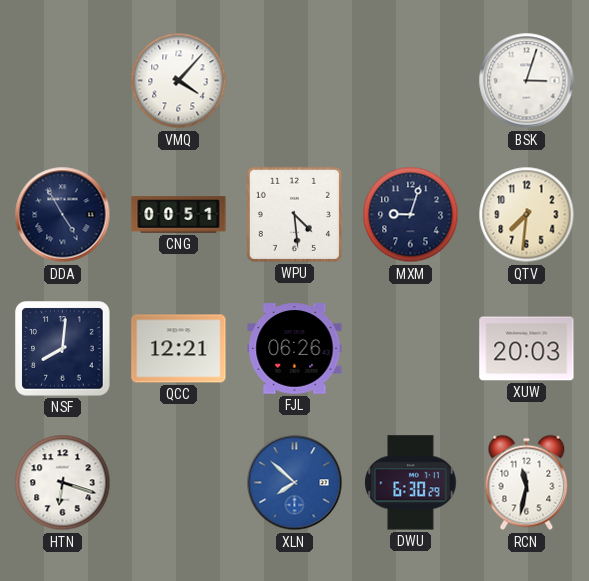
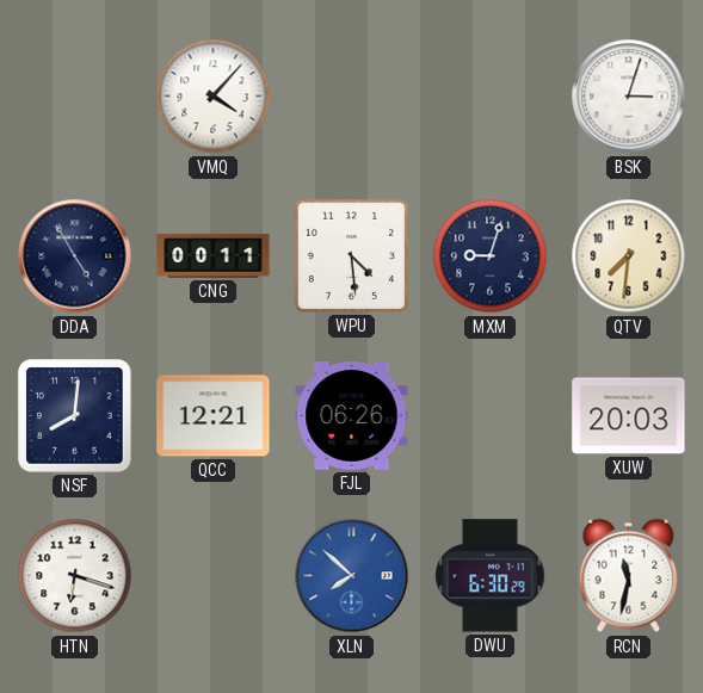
CNG: 00:51 -> 00:11 (214, 256)
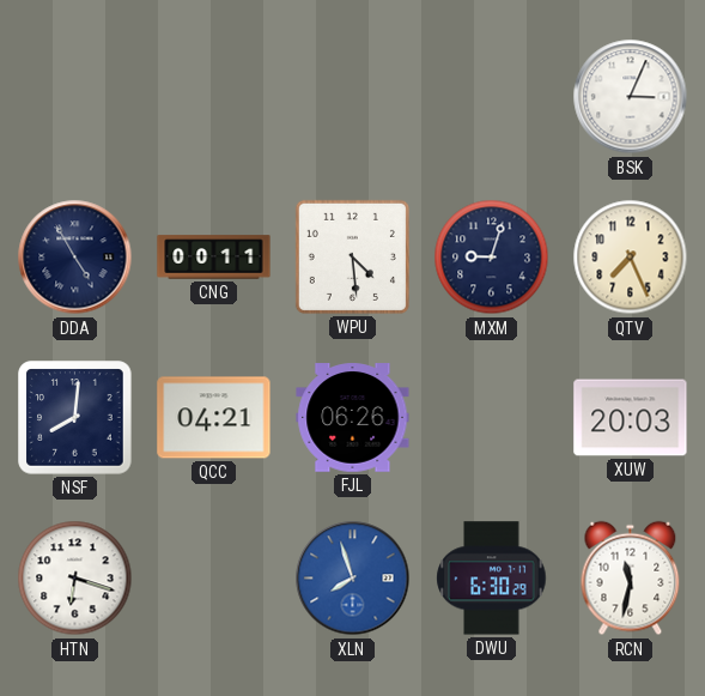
VMQ: 4:07 -> none (214, 97)
BSK: 3:03 -> 3:04 (631, 97)
QTV: 7:31 -> 7:26 (631, 258)
QCC: 12:21 -> 04:21 (214, 418)
XLN: 7:52 -> 7:57 (353, 579)
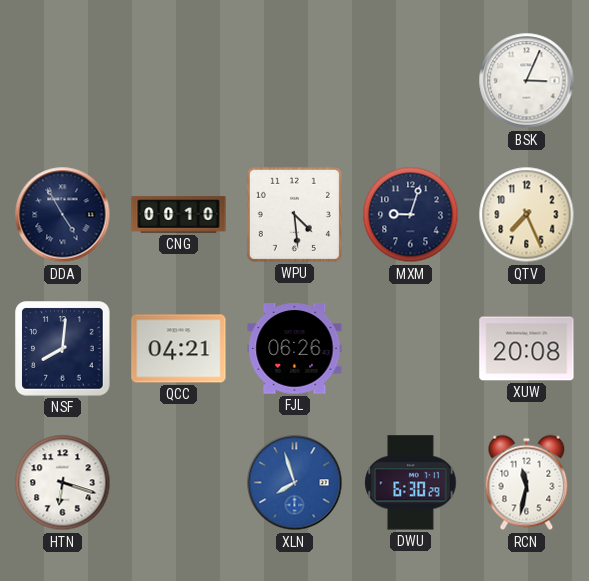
CNG: 00:11 -> 00:10 (179, 215)
XUW: 20:03 -> 20:08 (527, 349)
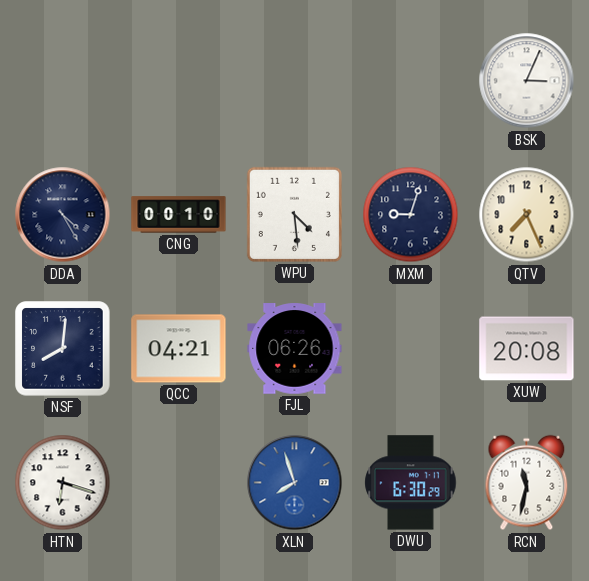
DDA: 4:55 -> 4:25 (63, 215)
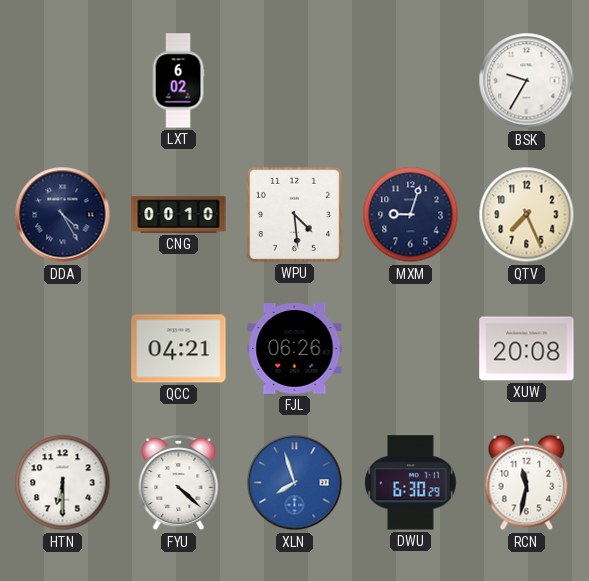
LXT: none -> 6:02 (178, 81)
BSK: 3:04 -> 9:35 (527, 81)
NSF: 8:01 -> none (63, 349)
HTN: 6:18 -> 6:30 (63, 483)
FYU: none -> 4:22 (179, 483)
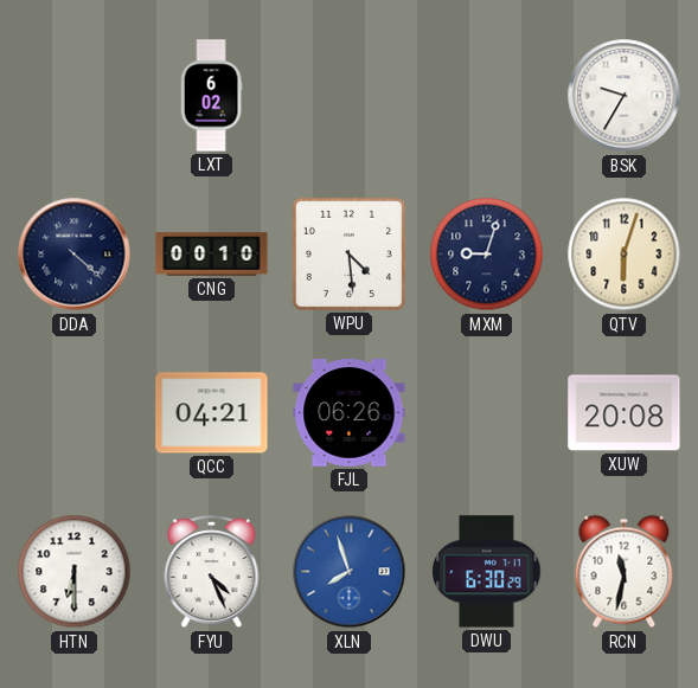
DDA: 4:25 -> 4:22 (75, 255)
QTV: 7:26 -> 6:03 (625, 255)
FYU: 4:22 -> 4:26 (212, 572)
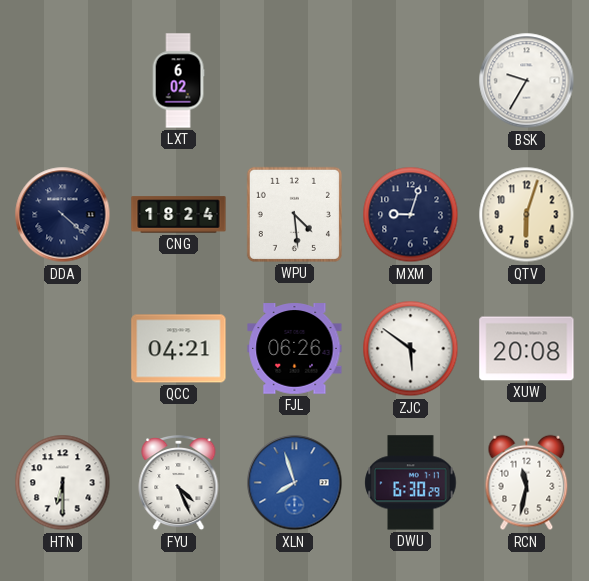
CNG: 00:10 -> 18:24 (179, 215)
ZJC: none -> 5:51 (411, 349)
